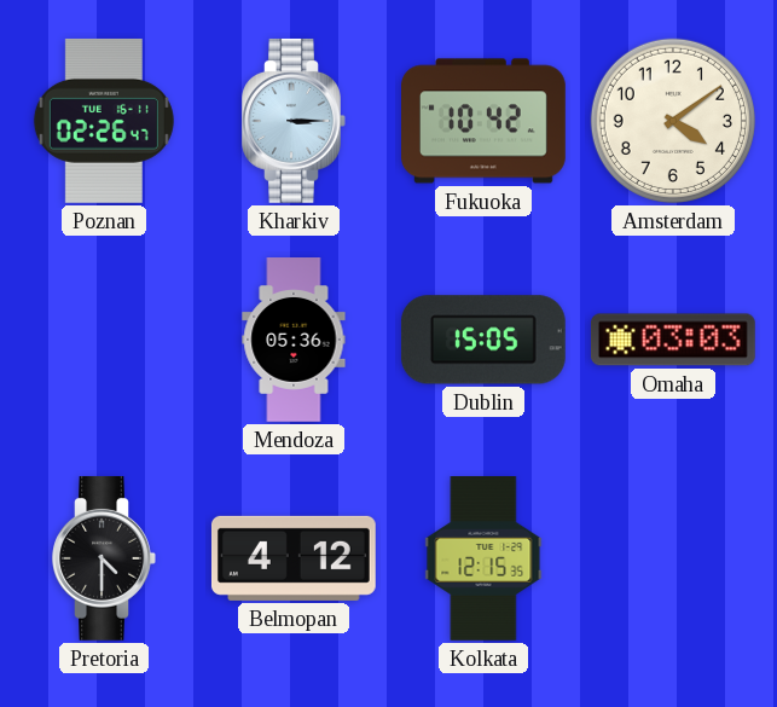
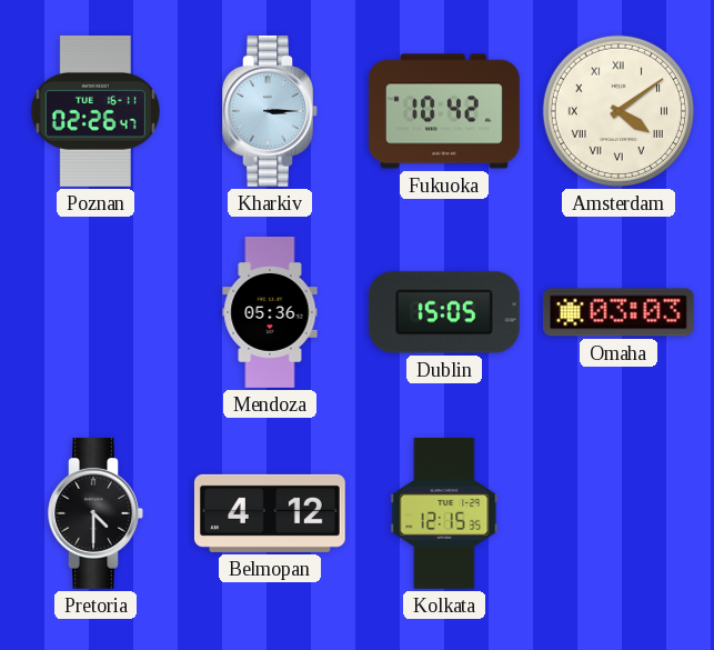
Amsterdam numerals: Arabic -> Roman (619, 111)
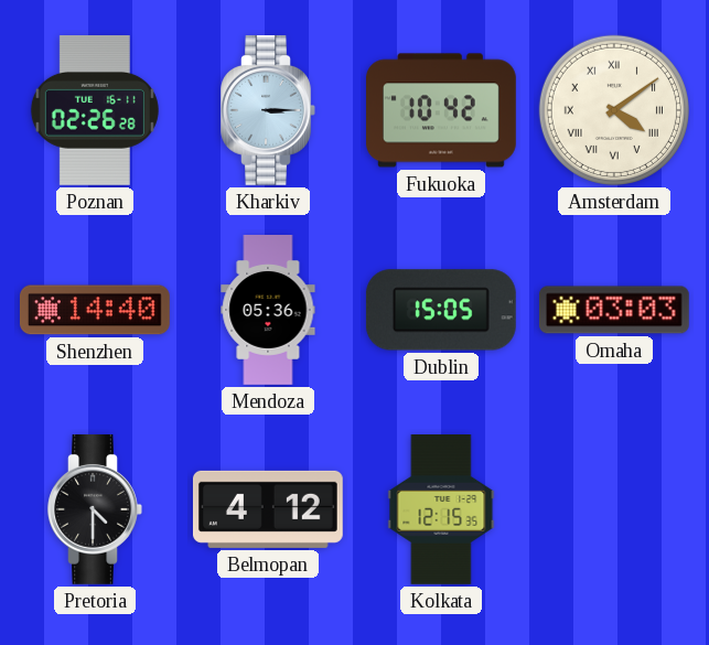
Poznan: 02:26:47 -> 02:26:28 (95, 110)
Shenzhen: none -> 14:40 (95, 310)
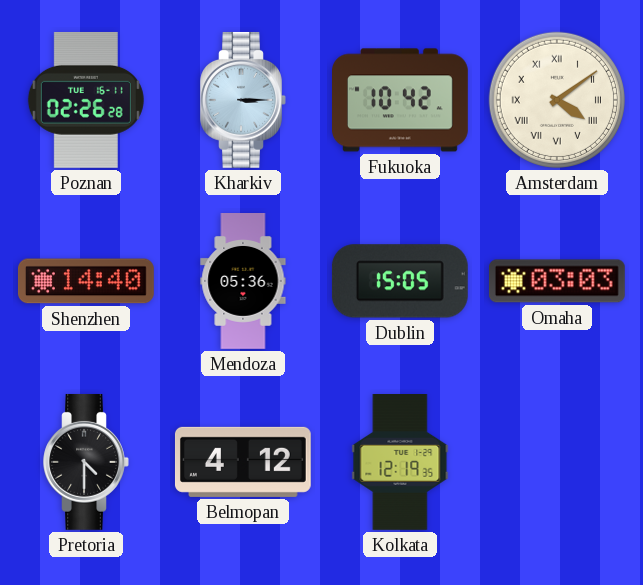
Kolkata: 12:15 -> 12:19 (400, 463)
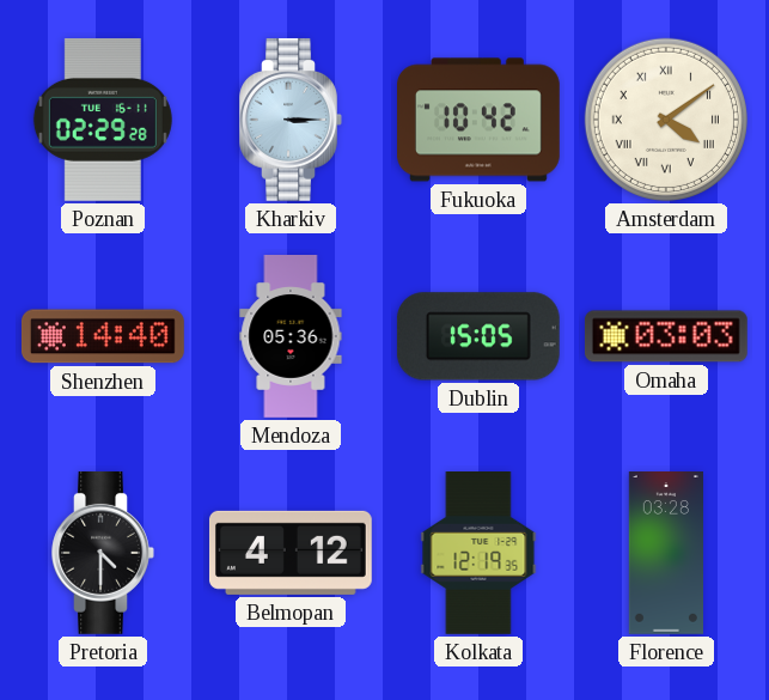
Poznan: 02:26 -> 02:29 (103, 120)
Florence: none -> 03:28 (665, 554)
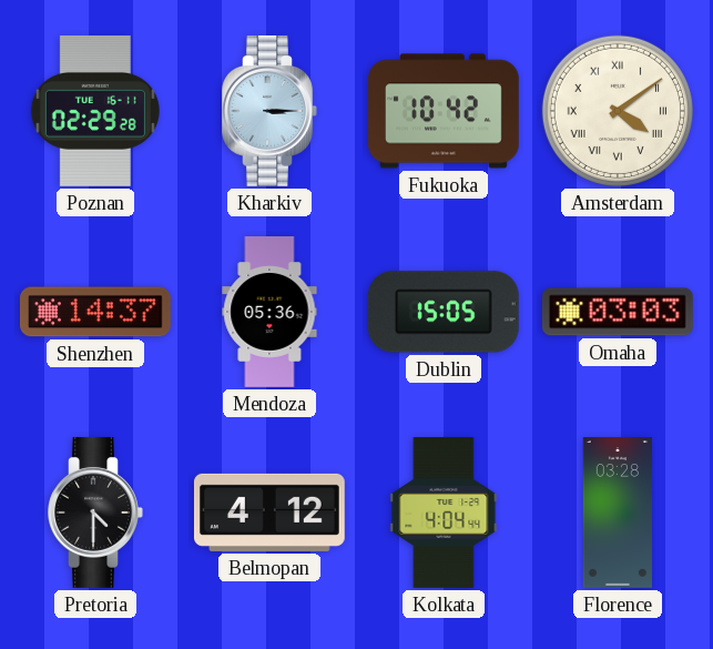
Shenzhen: 14:40 -> 14:37 (95, 312)
Kolkata: 12:19 -> 4:04 (444, 514)
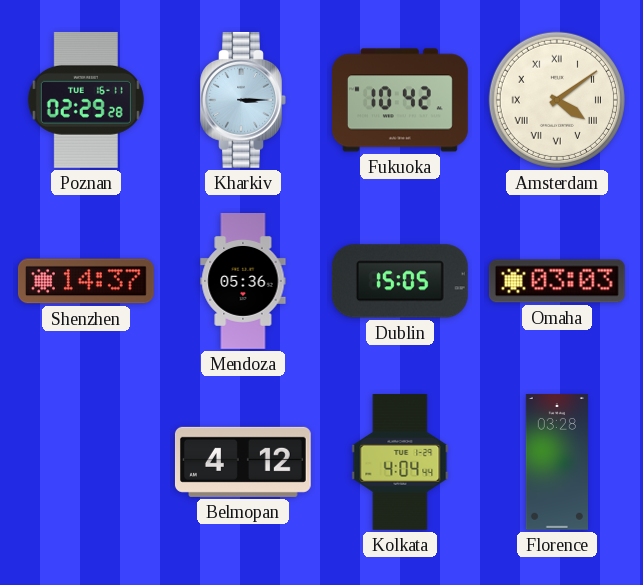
Pretoria: 4:30 -> none (95, 513)
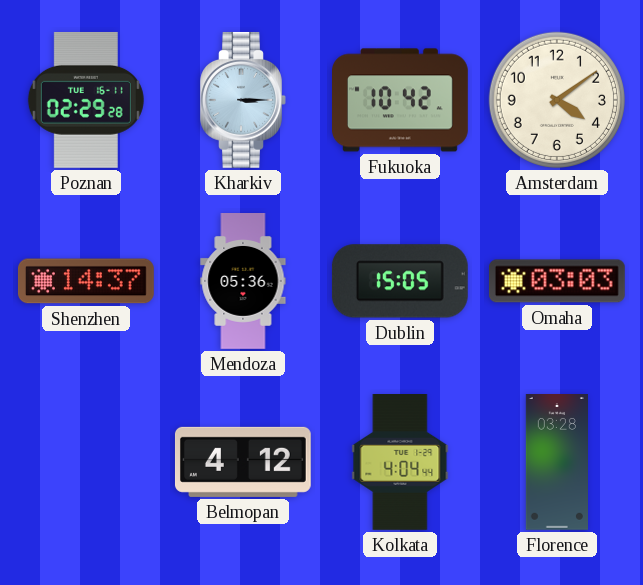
Amsterdam numerals: Roman -> Arabic (557, 100)
